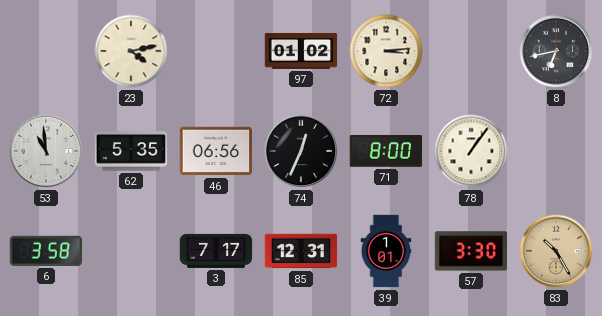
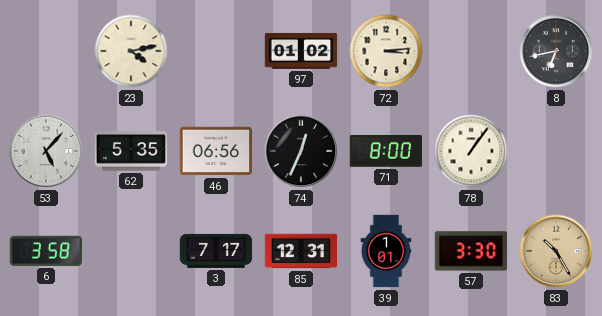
53: 10:59 -> 5:07 (46, 151)
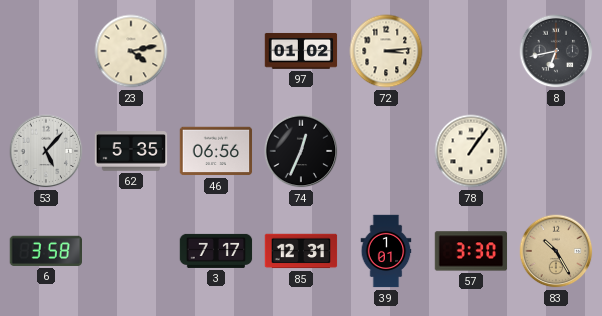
71: 8:00 -> none (386, 151)
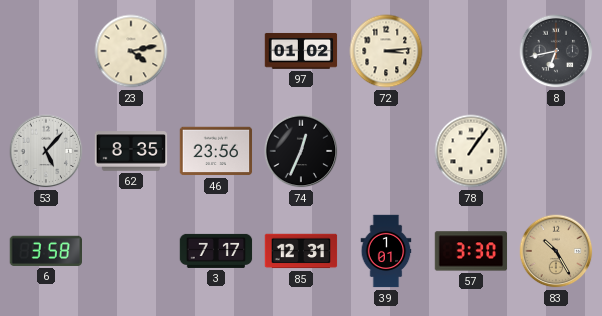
62: 5:35 -> 8:35 (131, 151)
46: 06:56 -> 23:56 (216, 151)
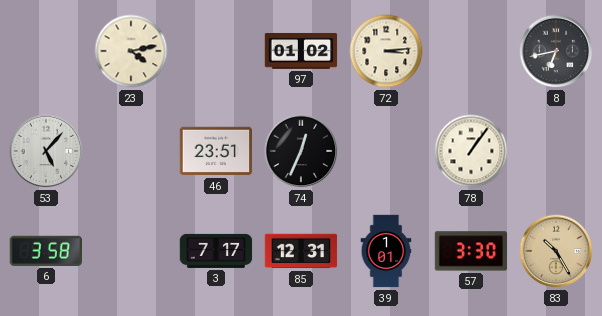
62: 8:35 -> none (131, 151)
46: 23:56 -> 23:51 (216, 151)
